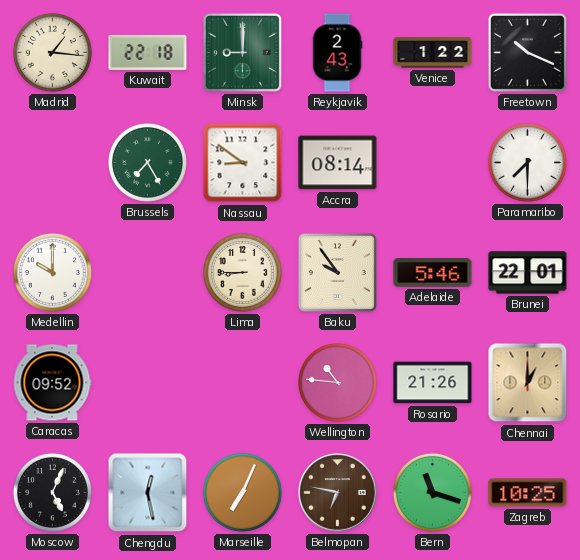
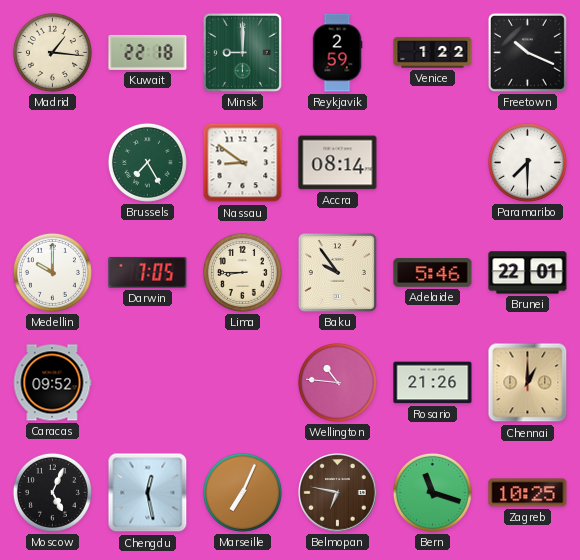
Reykjavik: 2:43 -> 2:59 (337, 53)
Darwin: none -> 7:05 (148, 272)
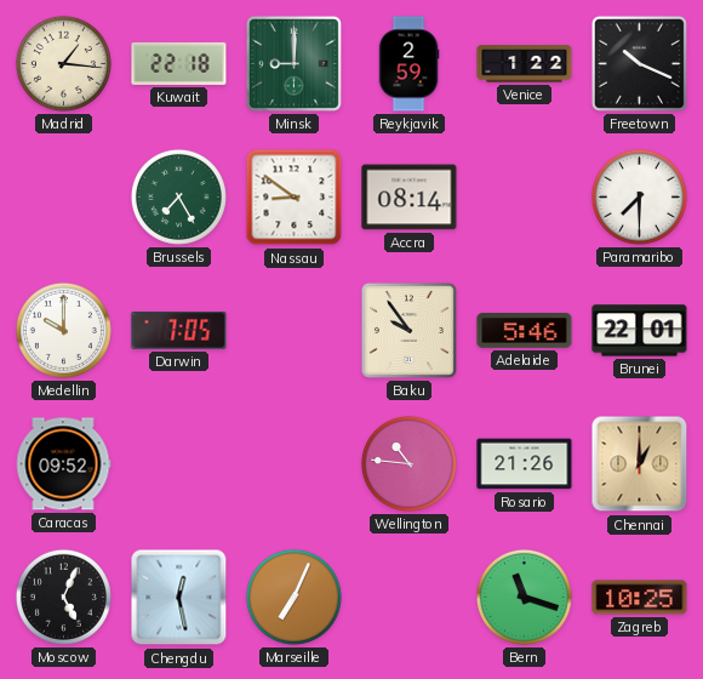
Lima: 8:45 -> none (242, 272)
Belmopan: 6:47 -> none (338, 493)
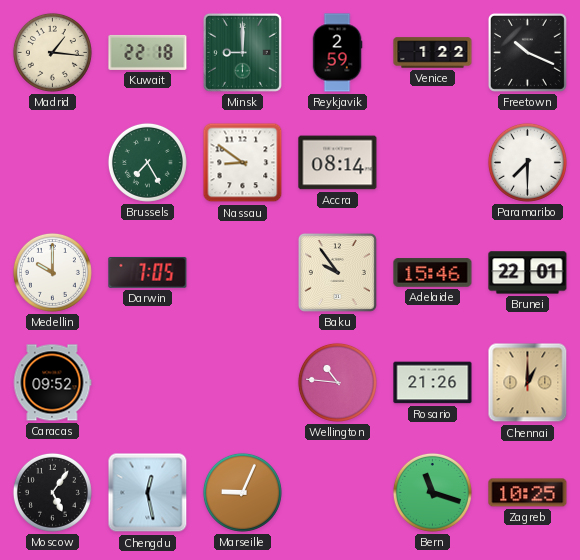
Adelaide: 5:46 -> 15:46 (433, 273)
Moscow: 5:04 -> 5:06 (52, 492)
Marseille: 7:04 -> 9:04 (242, 492)
